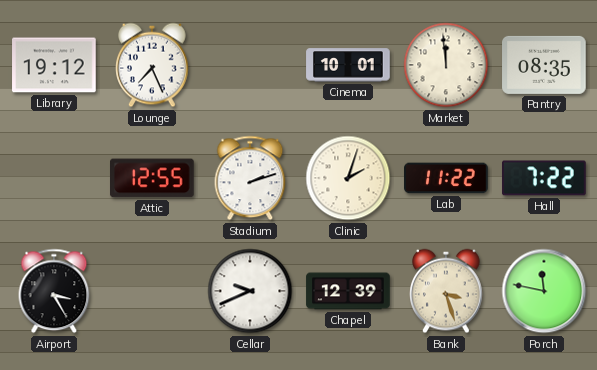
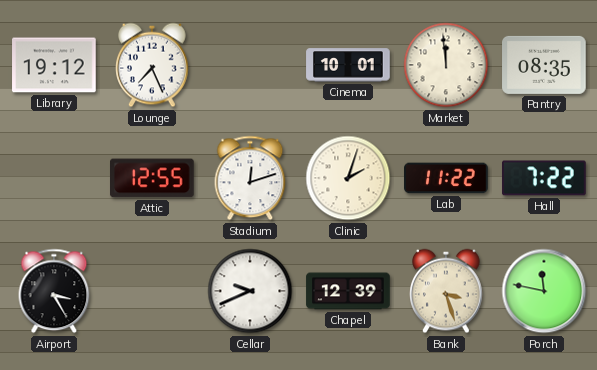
Stadium: 2:12 -> 12:12 (250, 178)
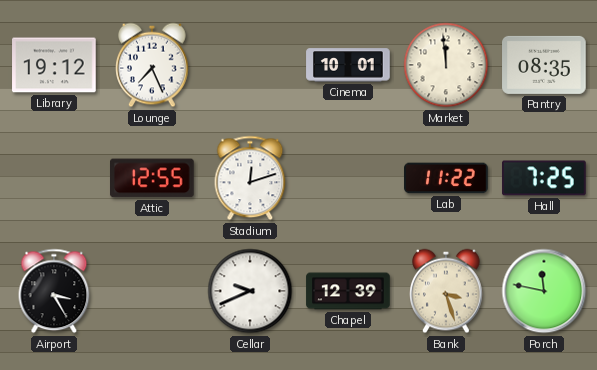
Clinic: 2:03 -> none (348, 178)
Hall: 7:22 -> 7:25 (544, 178)
